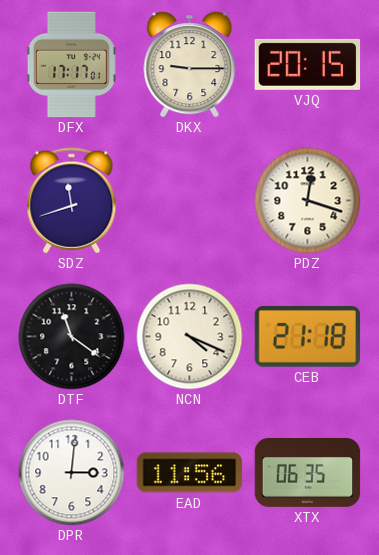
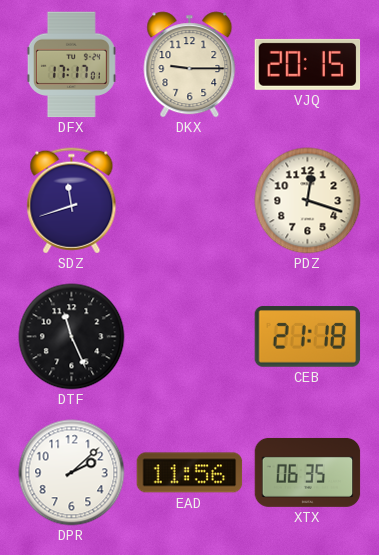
DTF: 11:21 -> 11:26 (72, 337)
NCN: 4:19 -> none (190, 337)
DPR: 3:01 -> 2:08 (72, 473)
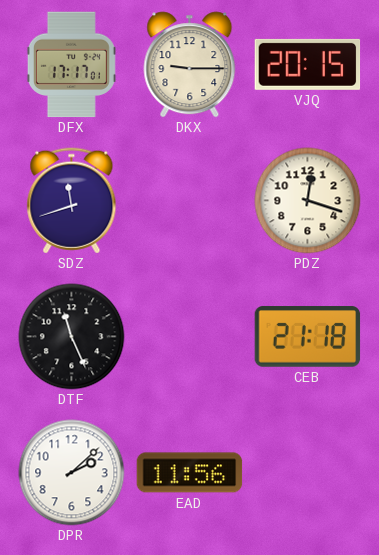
XTX: 06:35 -> none (308, 472)
